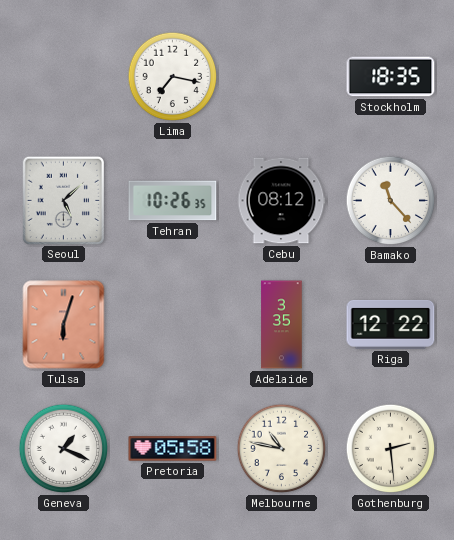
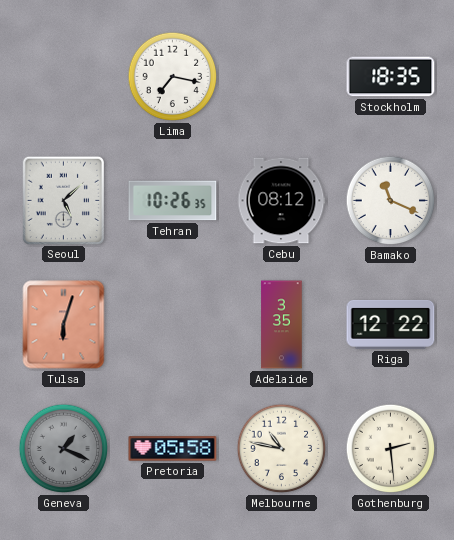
Bamako: 11:23 -> 11:19 (391, 201)
Geneva dial: white -> grey (64, 449)
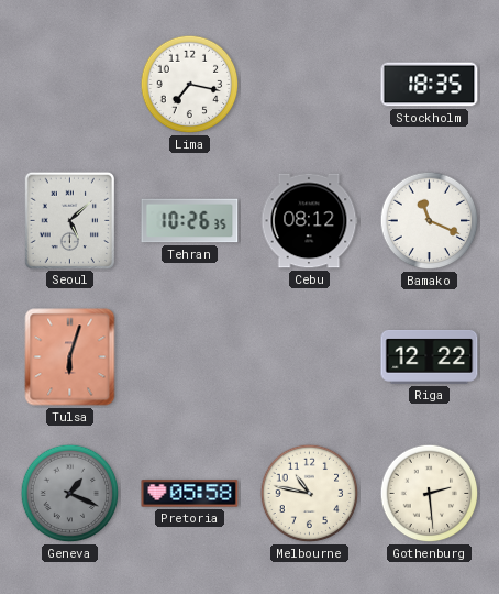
Adelaide: 3:35 -> none (282, 325)
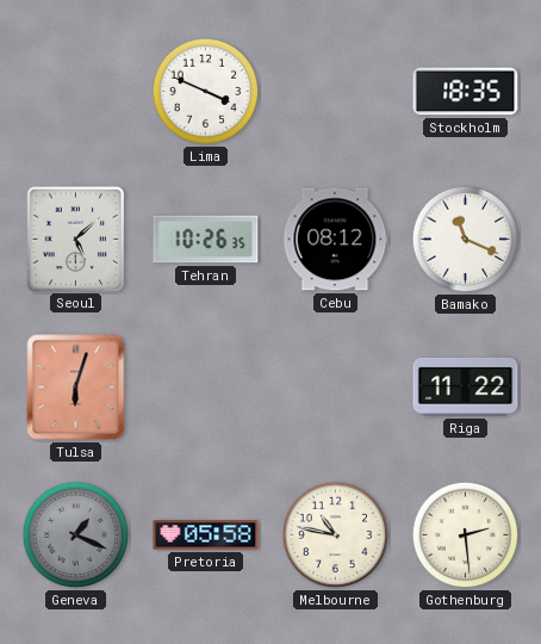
Lima: 7:17 -> 3:49 (206, 92)
Riga: 12:22 -> 11:22 (466, 386)
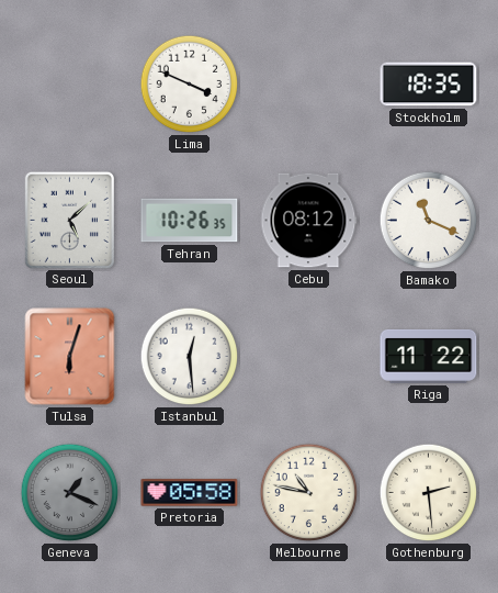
Istanbul: none -> 12:29 (190, 357)
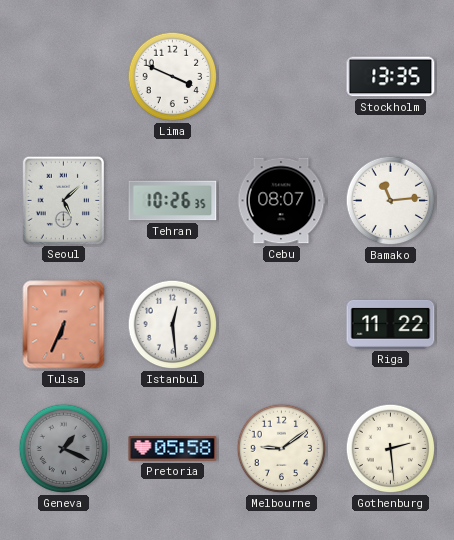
Stockholm: 18:35 -> 13:35 (391, 77)
Cebu: 08:12 -> 08:07 (281, 201)
Bamako: 11:19 -> 11:14 (391, 201)
Tulsa: 6:03 -> 6:34 (64, 325)
Melbourne: 10:47 -> 9:09 (282, 449)
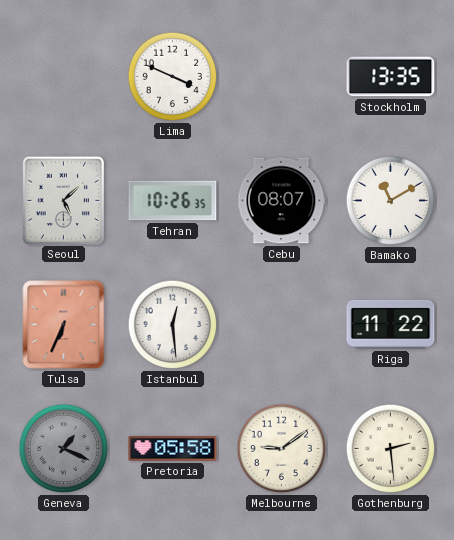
Bamako: 11:14 -> 11:10 (391, 201)
